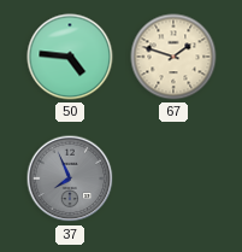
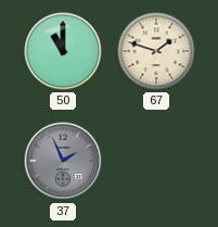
50: 4:46 -> 11:00 (63, 51)
37: 7:56 -> 1:56 (63, 161)
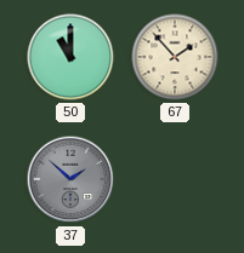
67: 1:48 -> 1:53 (175, 57)
37: 1:56 -> 1:52 (70, 179)
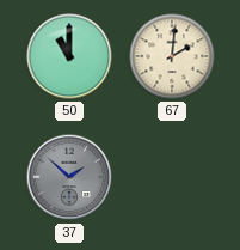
67: 1:53 -> 2:01 (172, 56)
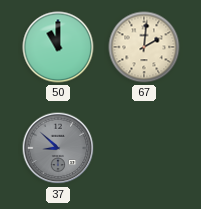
37: 1:52 -> 8:52 (58, 148)
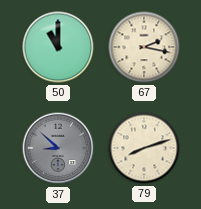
67: 2:01 -> 2:17 (144, 47)
79: none -> 8:12 (144, 148)
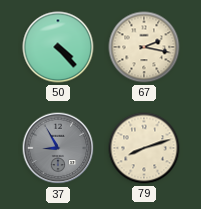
50: 11:00 -> 4:23 (58, 47)
37: 8:52 -> 8:55 (58, 148)
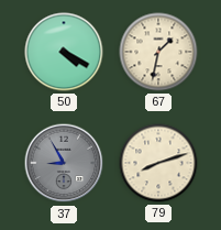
50: 4:23 -> 4:20 (64, 52)
67: 2:17 -> 1:32 (158, 52)
